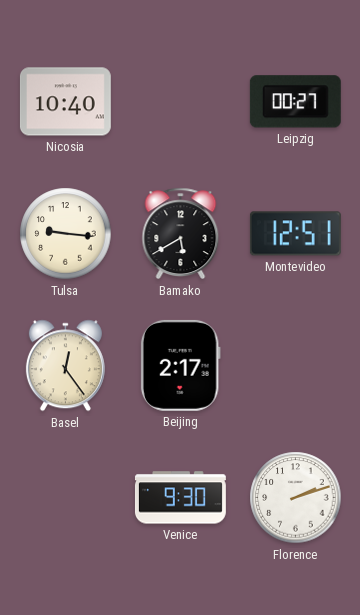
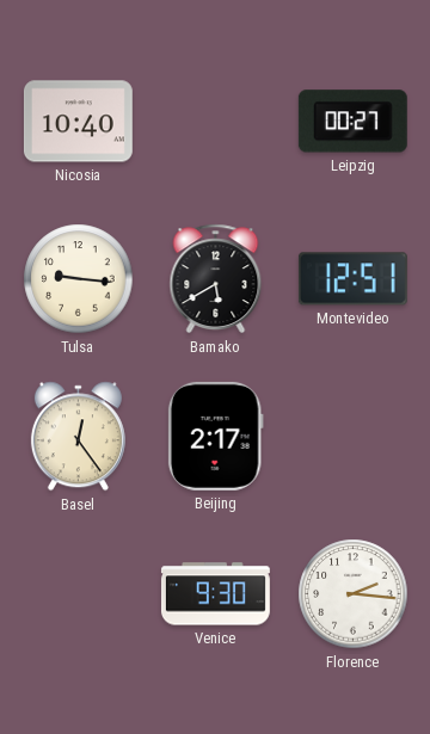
Florence: 2:12 -> 2:16 (354, 594)
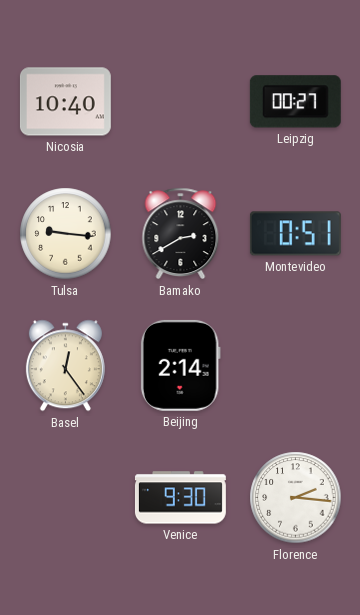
Bamako: 5:40 -> 2:40 (181, 234)
Montevideo: 12:51 -> 0:51 (295, 234)
Beijing: 2:17 -> 2:14 (180, 365)
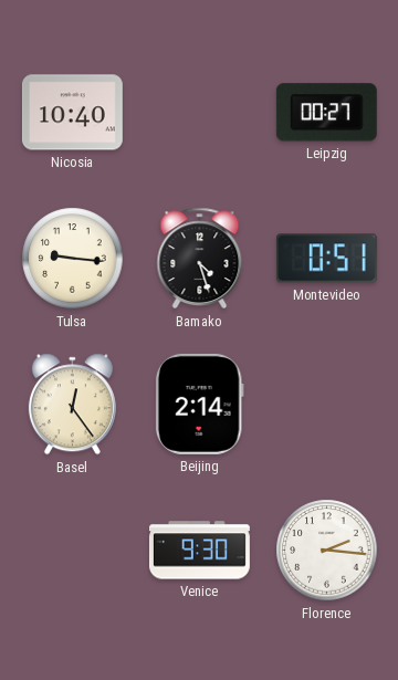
Bamako: 2:40 -> 4:27 (200, 259)
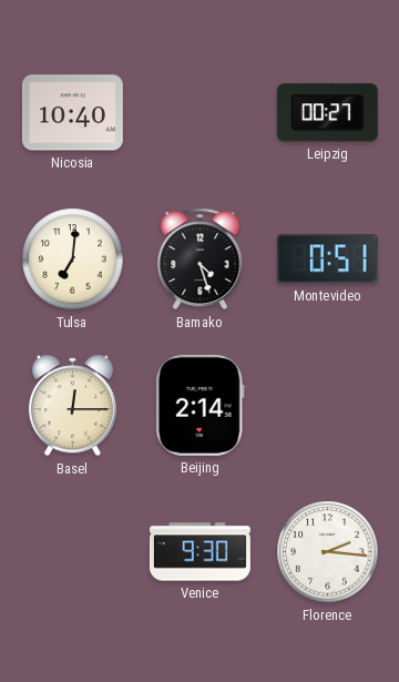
Tulsa: 9:16 -> 7:01 (73, 259)
Basel: 12:24 -> 12:15 (72, 406)
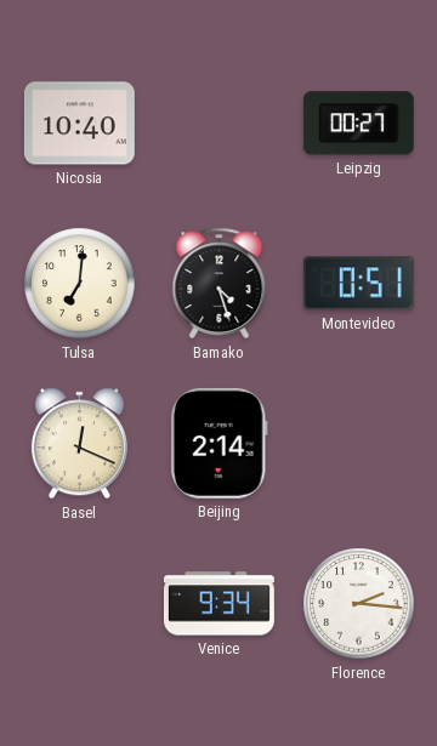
Basel: 12:15 -> 12:19 (79, 444)
Venice: 9:30 -> 9:34 (218, 604)
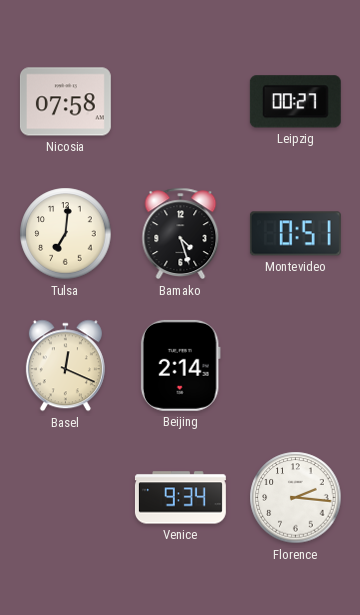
Nicosia: 10:40 -> 07:58 (65, 102)
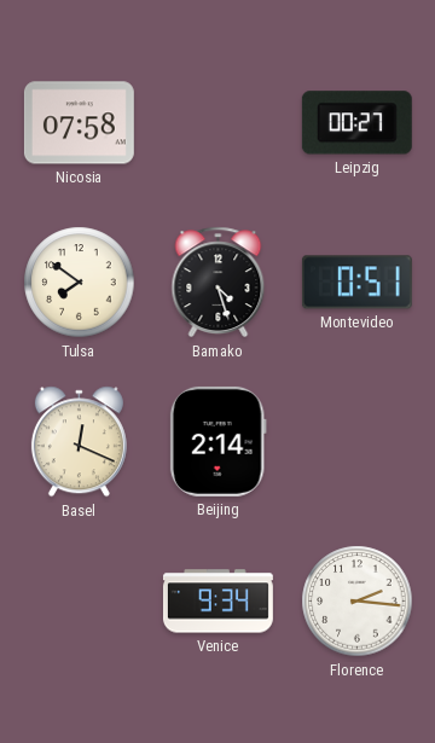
Tulsa: 7:01 -> 7:51 (80, 283)
